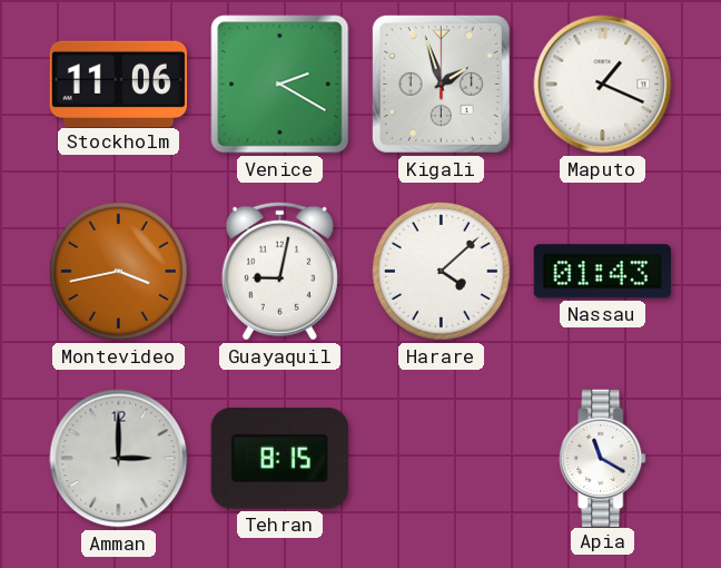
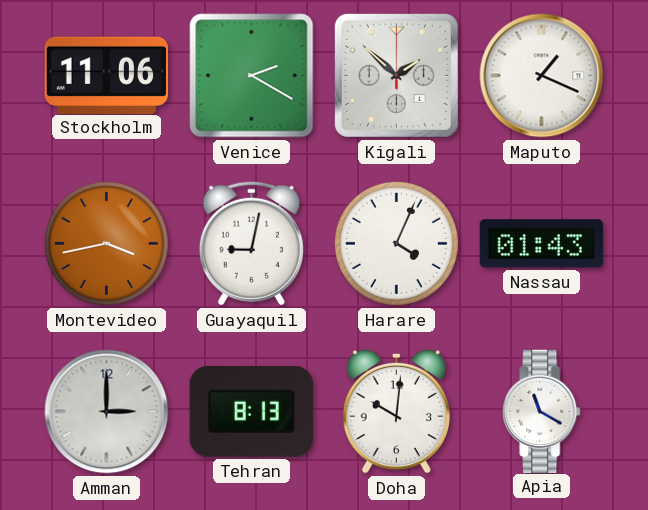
Kigali: 1:57 -> 1:52 (396, 75)
Harare: 4:08 -> 4:04 (396, 243)
Tehran: 8:15 -> 8:13 (251, 412)
Doha: none -> 10:01 (396, 411)
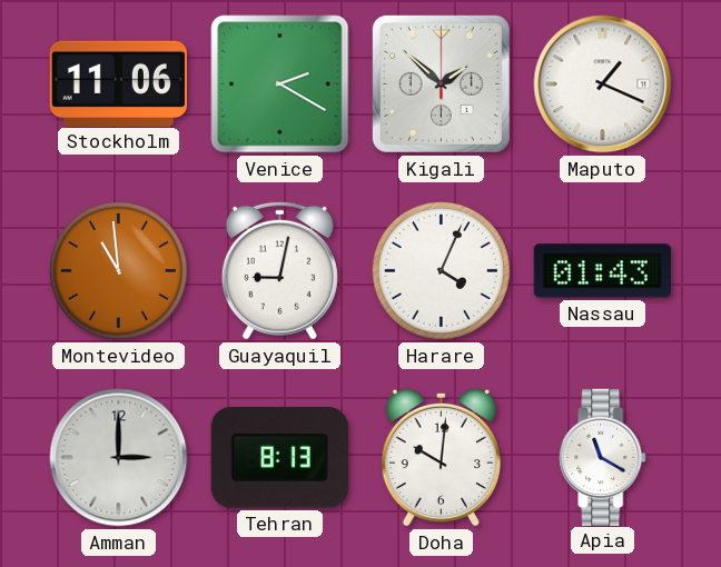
Montevideo: 3:43 -> 10:59 (118, 270)
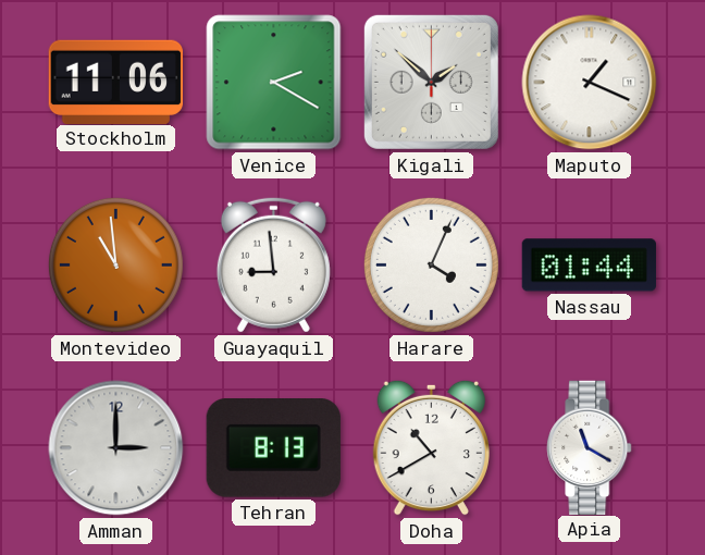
Guayaquil: 9:02 -> 8:59 (273, 264)
Nassau: 01:43 -> 01:44 (589, 266)
Doha: 10:01 -> 10:40 (431, 447)
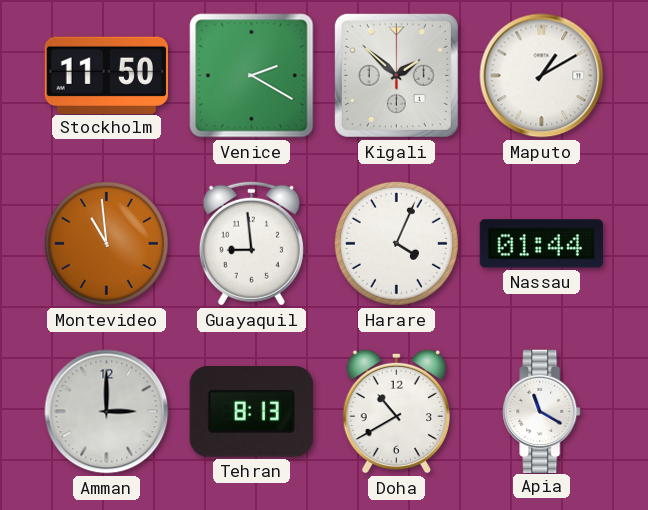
Stockholm: 11:06 -> 11:50 (106, 75)
Maputo: 1:19 -> 1:10 (542, 76)
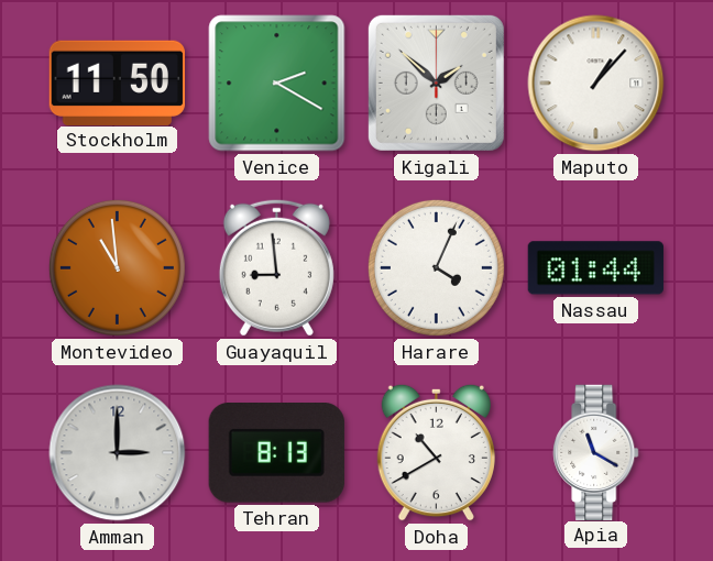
Maputo: 1:10 -> 1:07 (596, 84)
